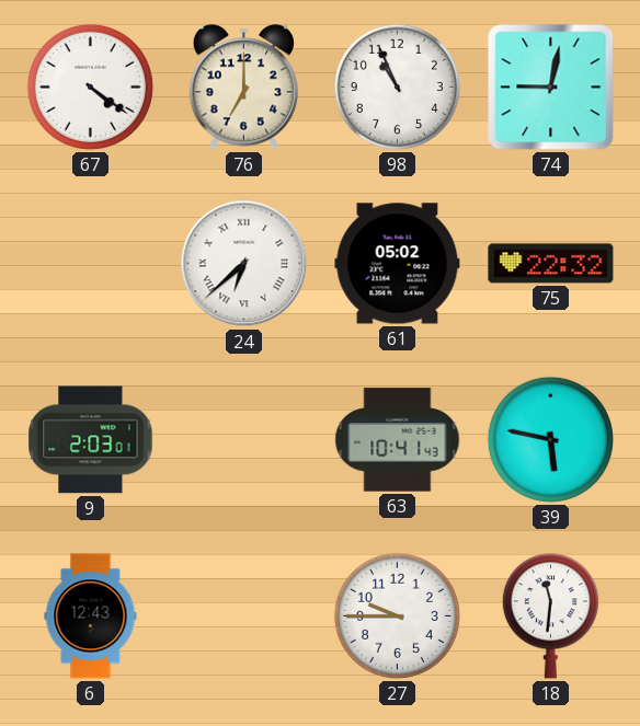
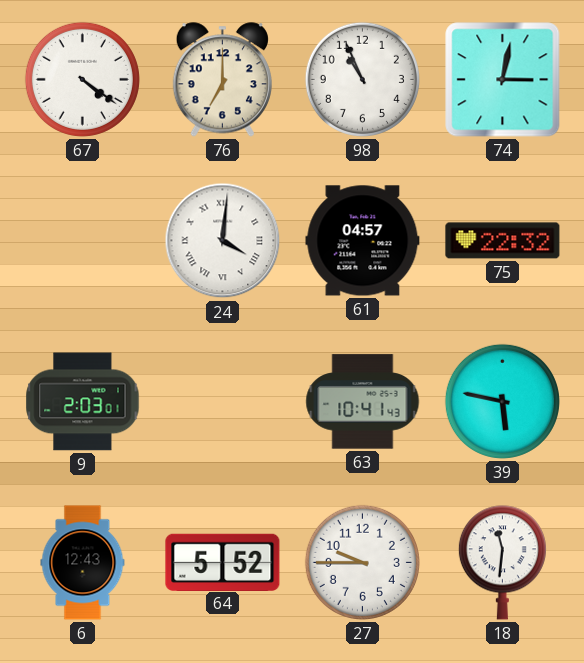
74: 9:02 -> 3:02 (503, 80)
24: 6:38 -> 4:01 (223, 241)
61: 05:02 -> 04:57 (363, 241)
64: none -> 5:52 (223, 562)
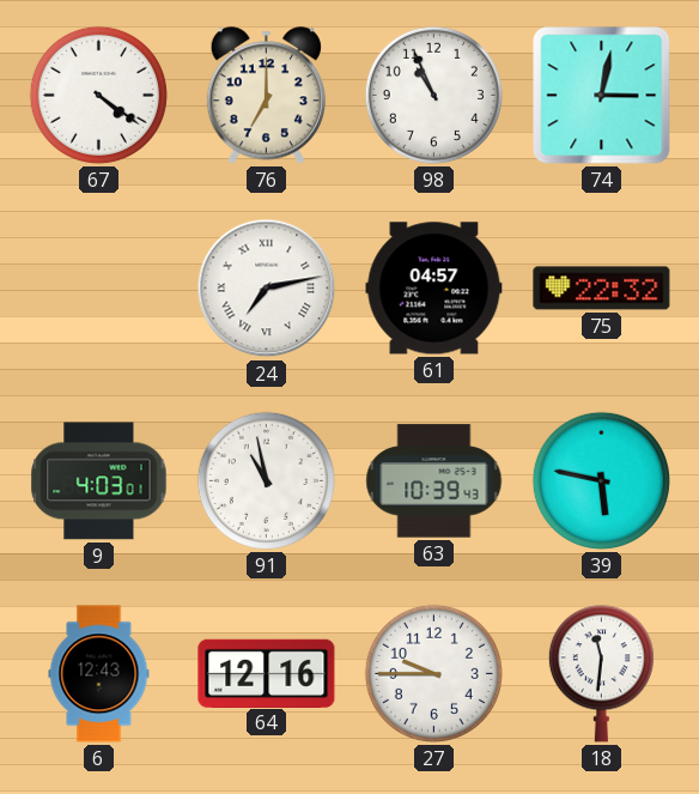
24: 4:01 -> 7:13 (267, 289)
9: 2:03 -> 4:03 (99, 481)
91: none -> 10:58 (266, 480)
63: 10:41 -> 10:39 (434, 481)
64: 5:52 -> 12:16 (267, 673)
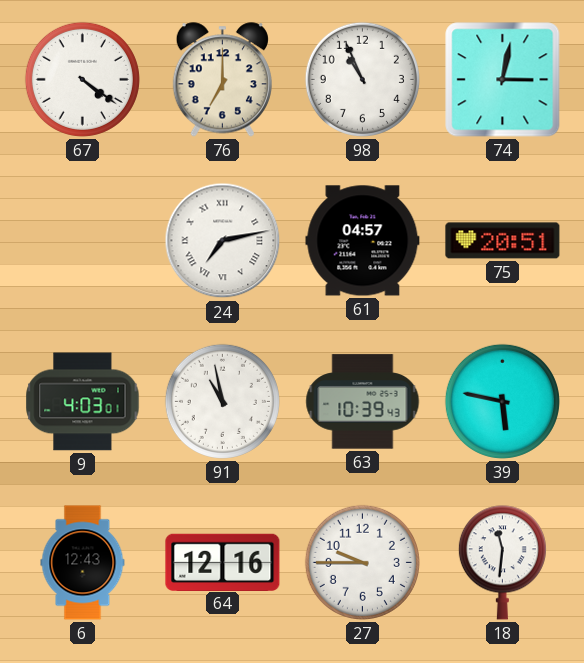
75: 22:32 -> 20:51 (503, 241)
